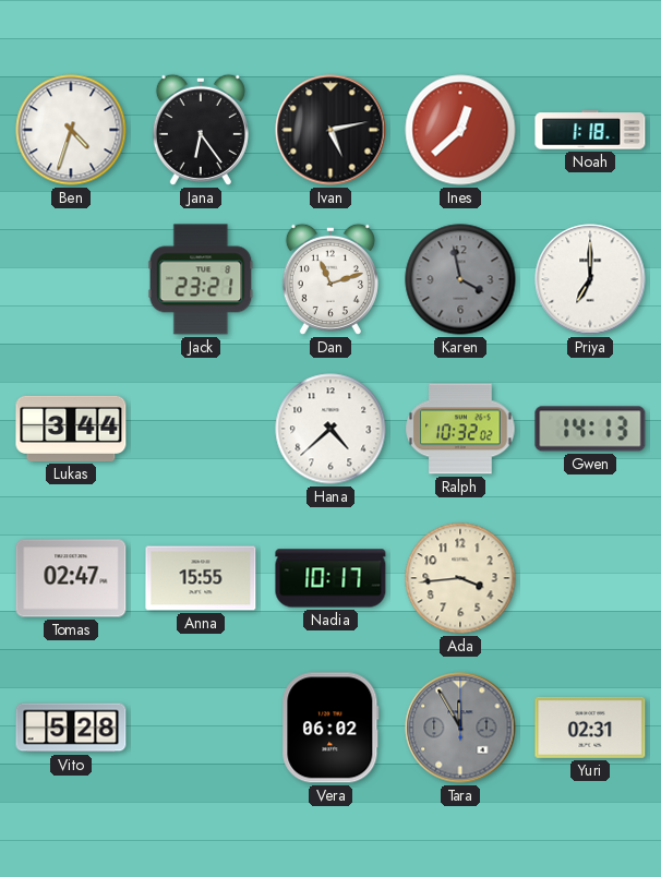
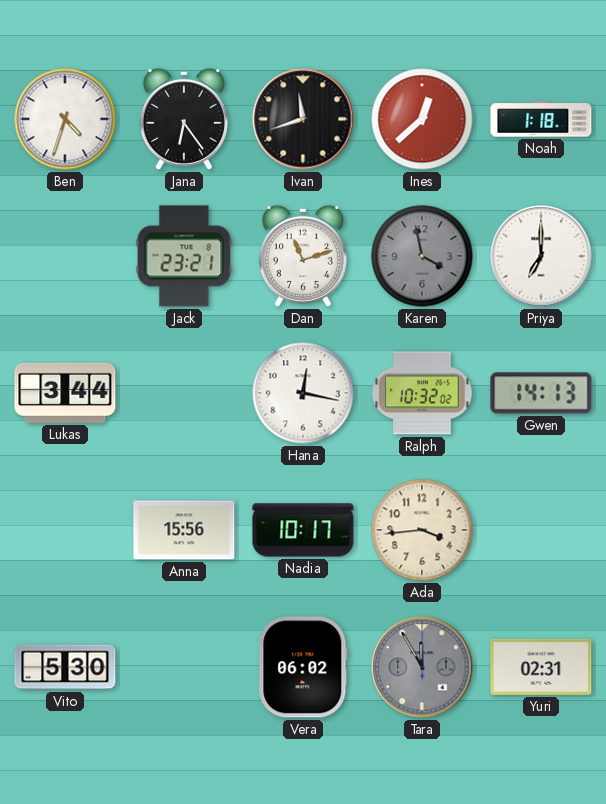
Ivan: 5:13 -> 11:42 (303, 119)
Hana: 4:38 -> 12:17 (303, 393)
Tomas: 02:47 -> none (71, 578)
Anna: 15:55 -> 15:56 (184, 530)
Vito: 5:28 -> 5:30 (65, 667)
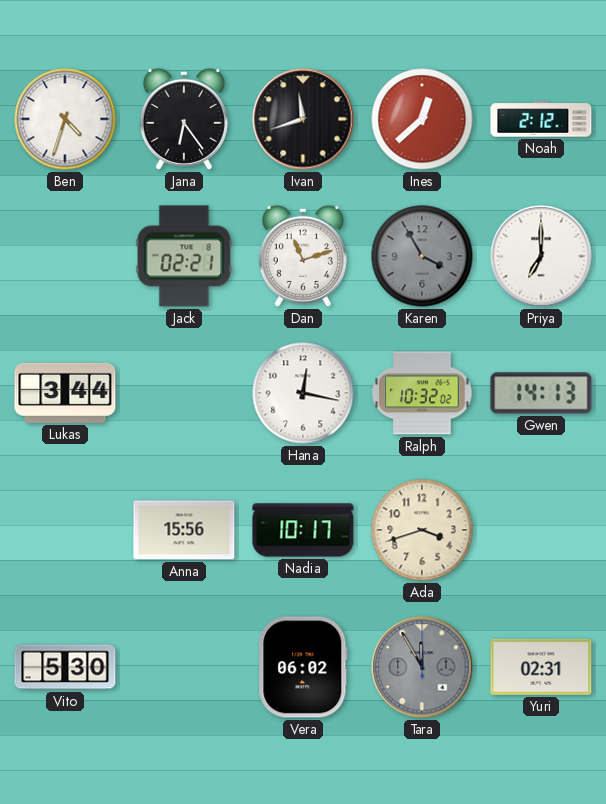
Noah: 1:18 -> 2:12 (541, 119)
Jack: 23:21 -> 02:21 (184, 256)
Karen: 3:58 -> 3:55 (422, 256)
Ada: 3:44 -> 3:42 (422, 530)
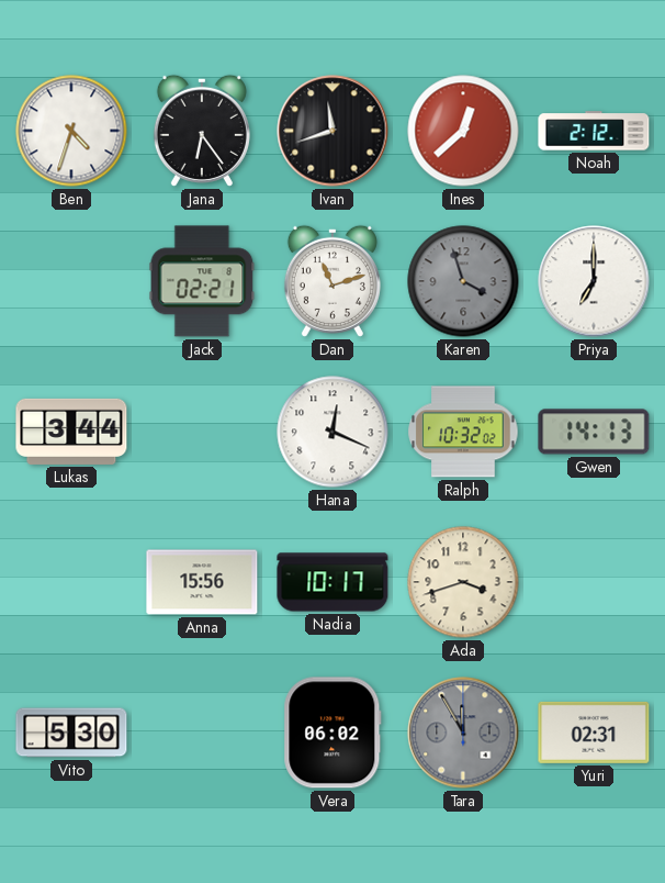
Karen: 3:55 -> 3:57 (463, 281)
Hana: 12:17 -> 12:19 (332, 432)
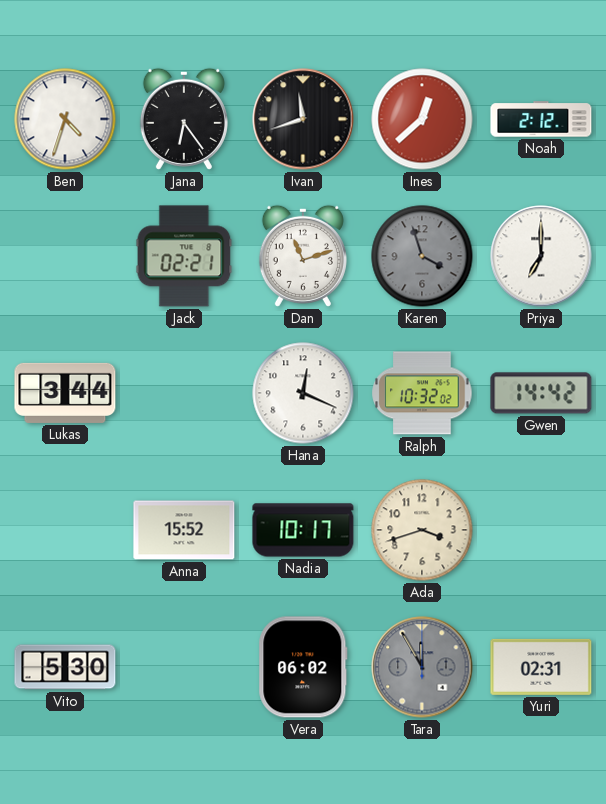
Gwen: 14:13 -> 14:42 (541, 393)
Anna: 15:56 -> 15:52 (184, 530)
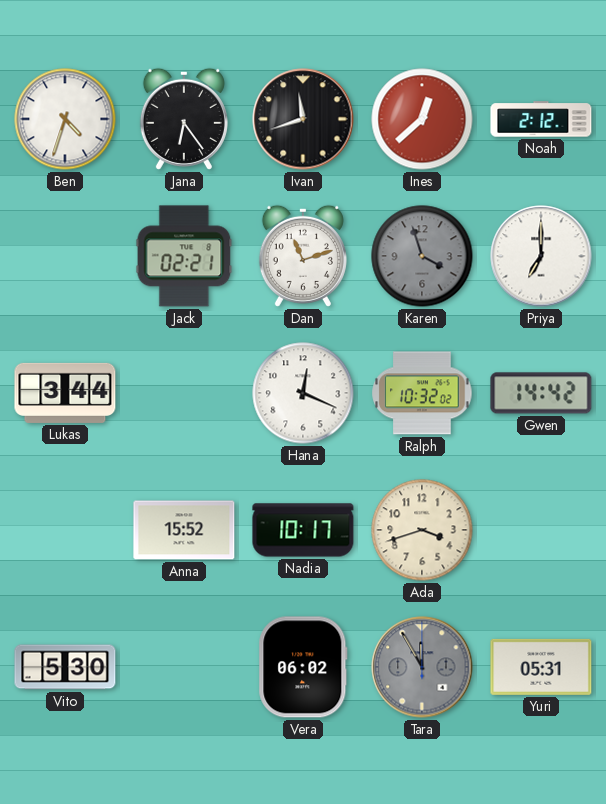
Yuri: 02:31 -> 05:31 (541, 667)
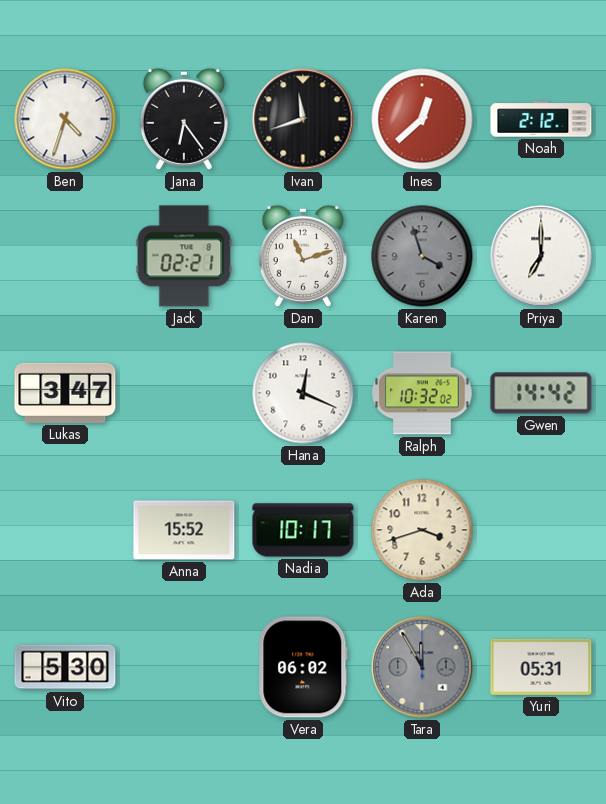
Lukas: 3:44 -> 3:47 (65, 393)
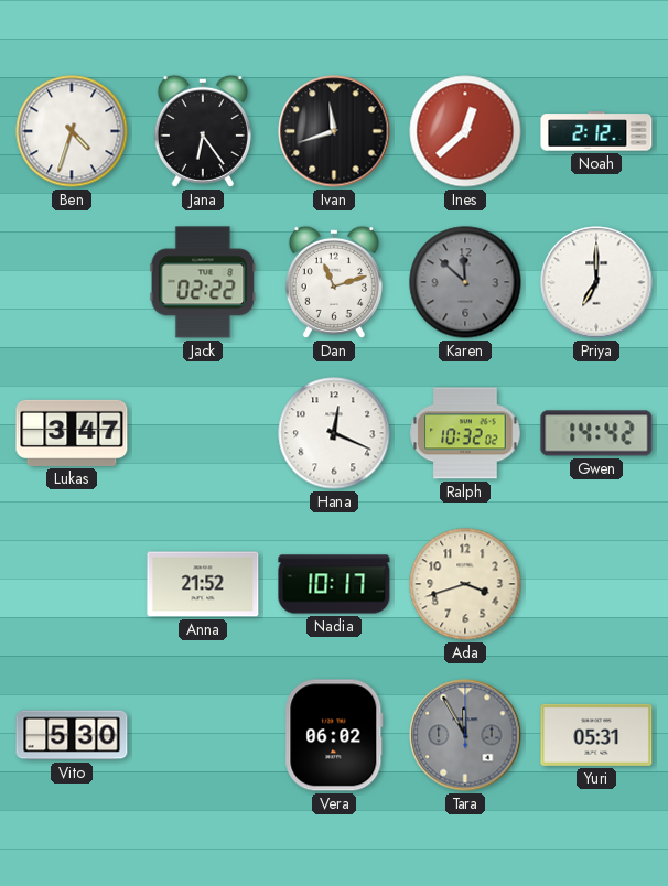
Jack: 02:21 -> 02:22 (203, 282)
Karen: 3:57 -> 11:52 (465, 282)
Anna: 15:52 -> 21:52 (203, 584)
